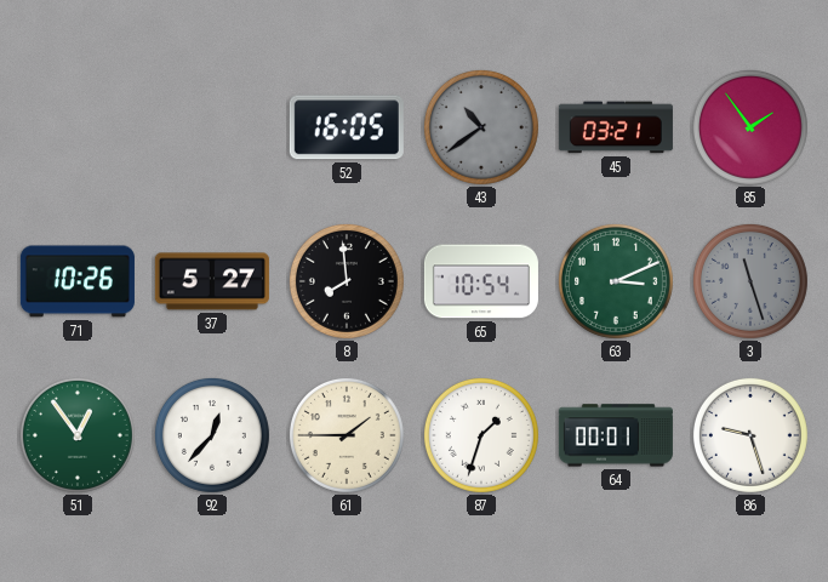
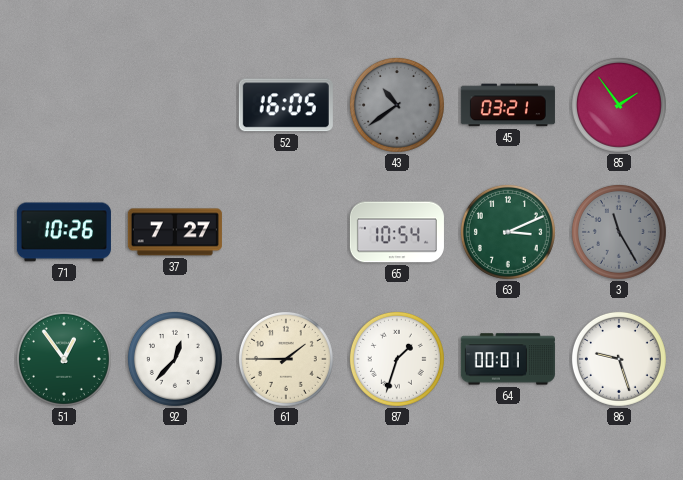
37: 5:27 -> 7:27 (175, 232)
8: 7:59 -> none (347, 281)
3: 11:27 -> 11:25 (619, 232)
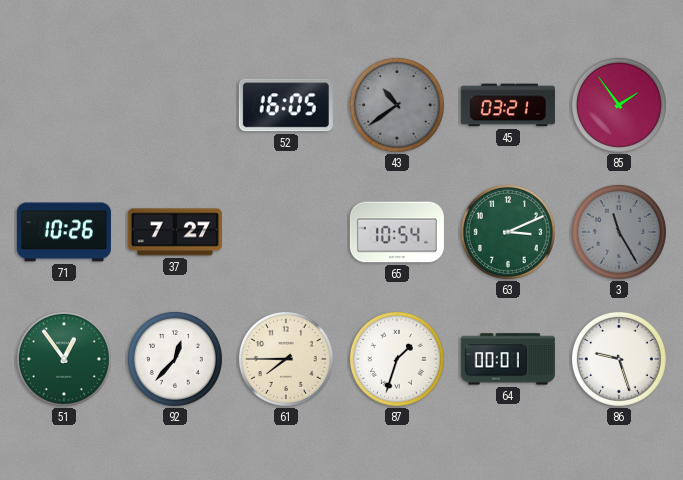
61: 1:45 -> 7:45 (286, 359)
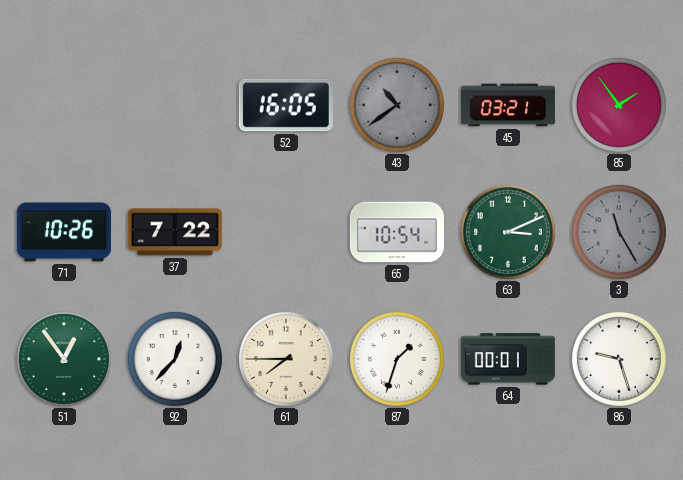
37: 7:27 -> 7:22 (175, 232)
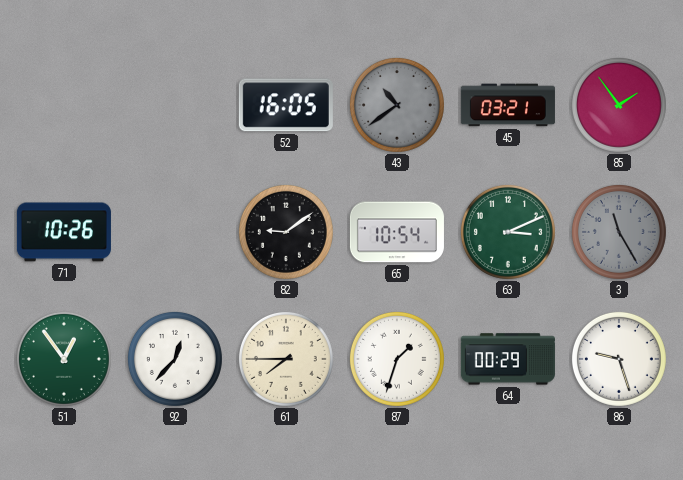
37: 7:22 -> none (175, 232)
82: none -> 9:09 (286, 232)
64: 00:01 -> 00:29 (508, 359)
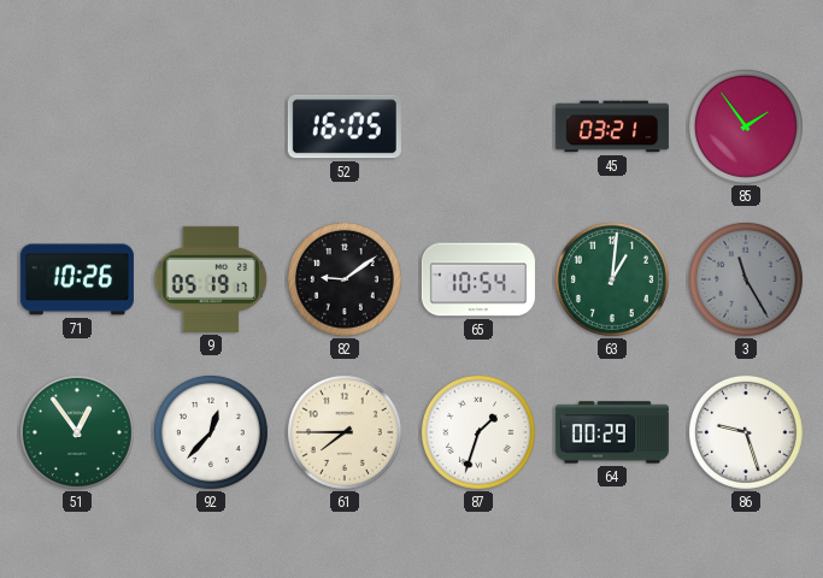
43: 10:39 -> none (397, 105)
9: none -> 05:19 (211, 279)
63: 3:11 -> 1:01 (612, 279)
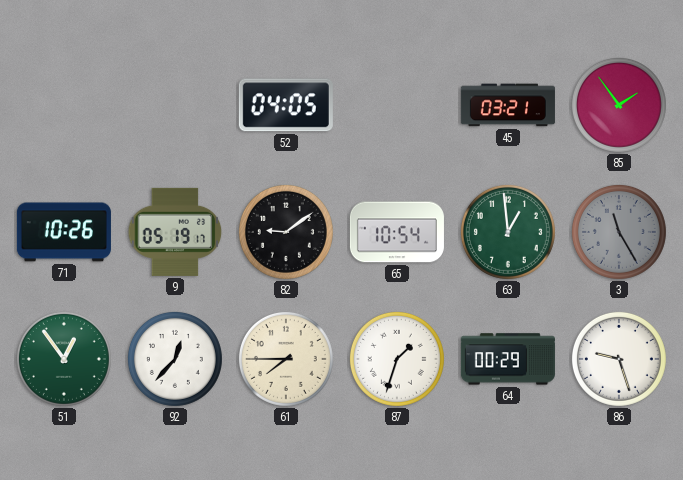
52: 16:05 -> 04:05 (286, 105)
63: 1:01 -> 12:59 (508, 232)
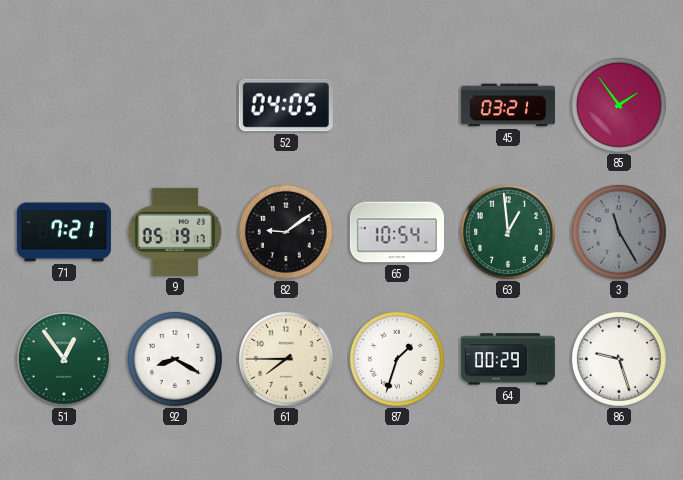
71: 10:26 -> 7:21 (64, 232)
92: 12:37 -> 8:20 (175, 359)
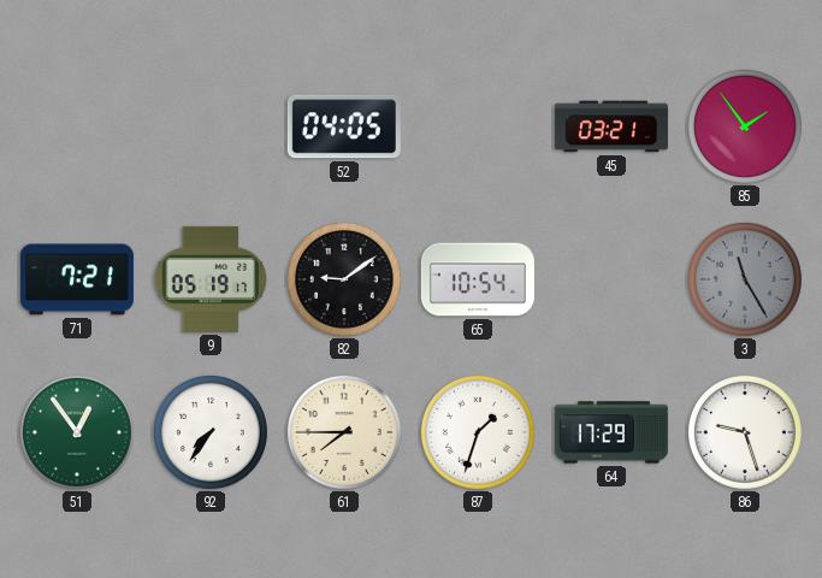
63: 12:59 -> none (508, 232)
92: 8:20 -> 7:36 (211, 432)
64: 00:29 -> 17:29 (611, 432)
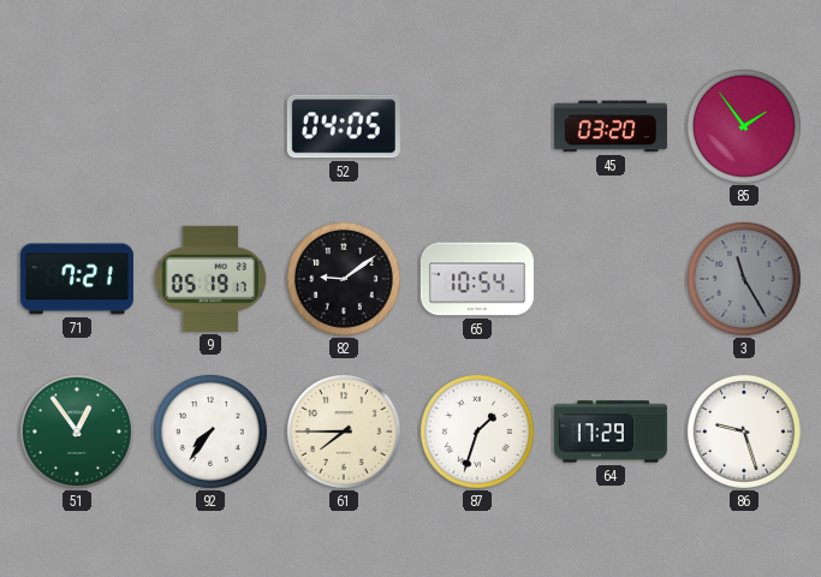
45: 03:21 -> 03:20 (611, 126)
